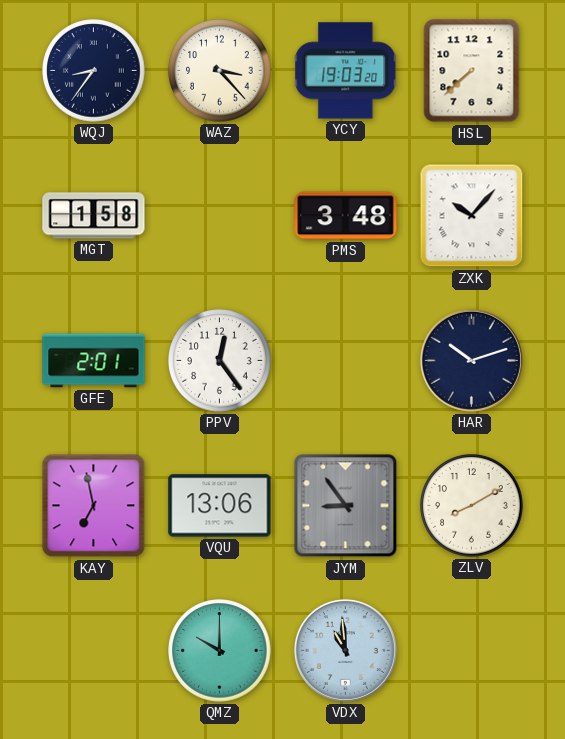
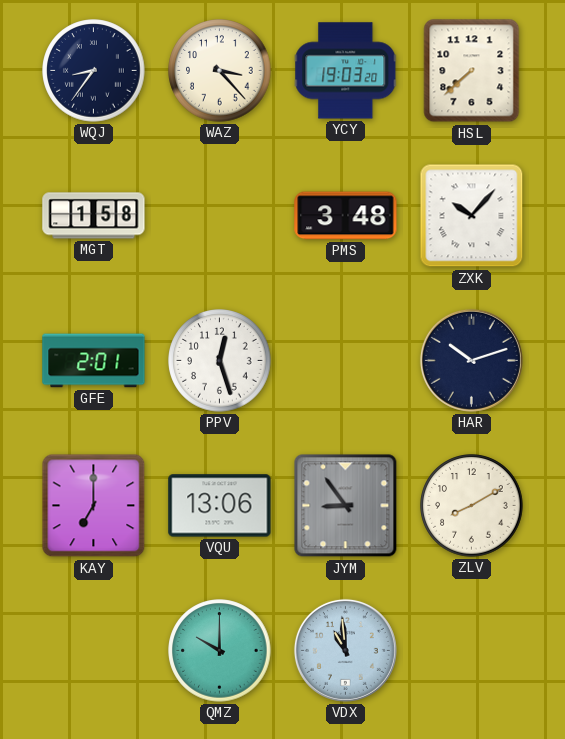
PPV: 12:24 -> 12:27 (220, 361)
KAY: 6:58 -> 7:00 (94, 506)
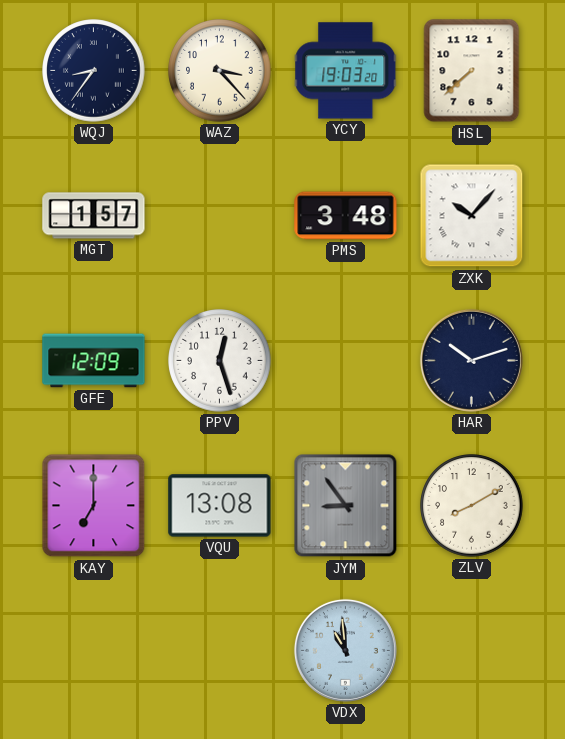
MGT: 1:58 -> 1:57 (94, 216)
GFE: 2:01 -> 12:09 (94, 361)
VQU: 13:06 -> 13:08 (220, 506)
QMZ: 10:00 -> none (220, 651)
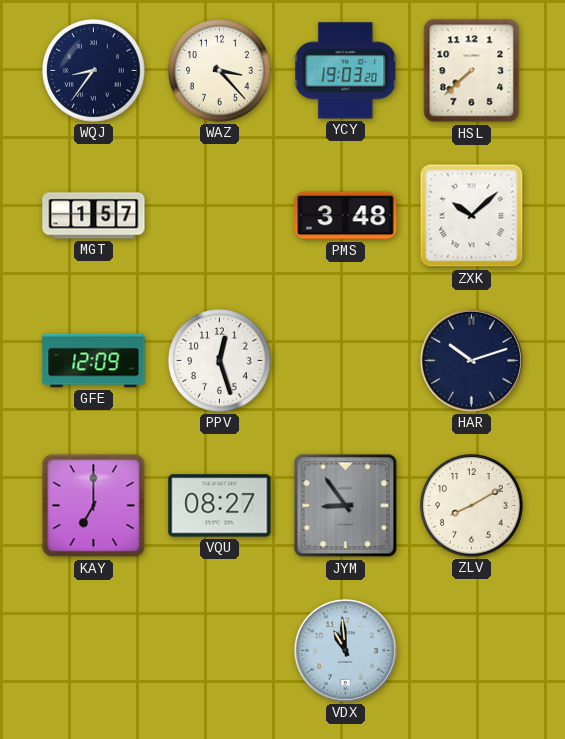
ZXK: 10:07 -> 10:08 (472, 216)
VQU: 13:08 -> 08:27 (220, 506)
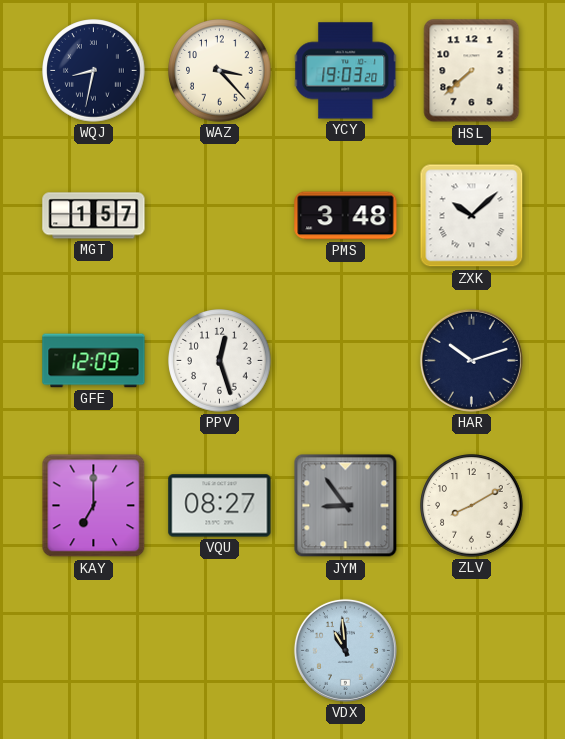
WQJ: 8:36 -> 8:32 (94, 71)
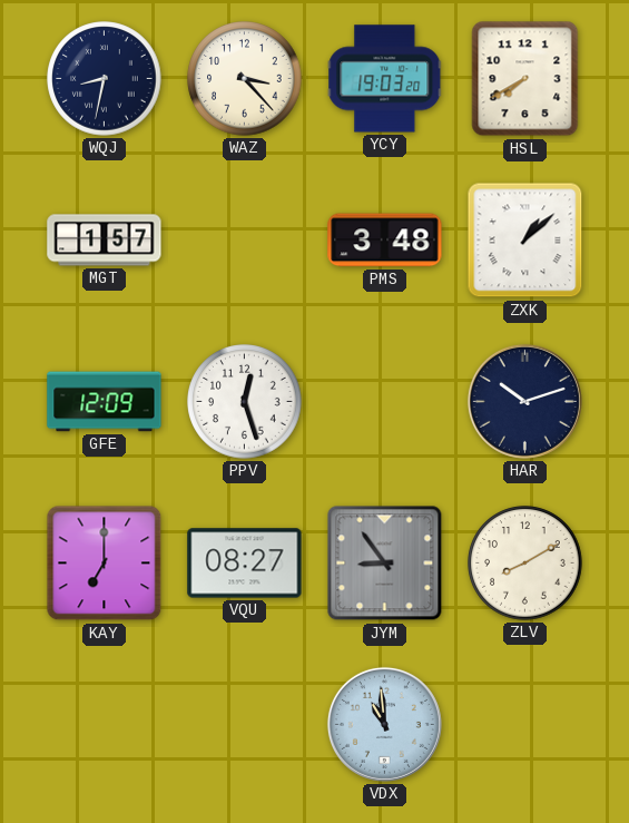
HSL: 7:38 -> 7:40 (525, 79)
ZXK: 10:08 -> 1:08 (525, 241)
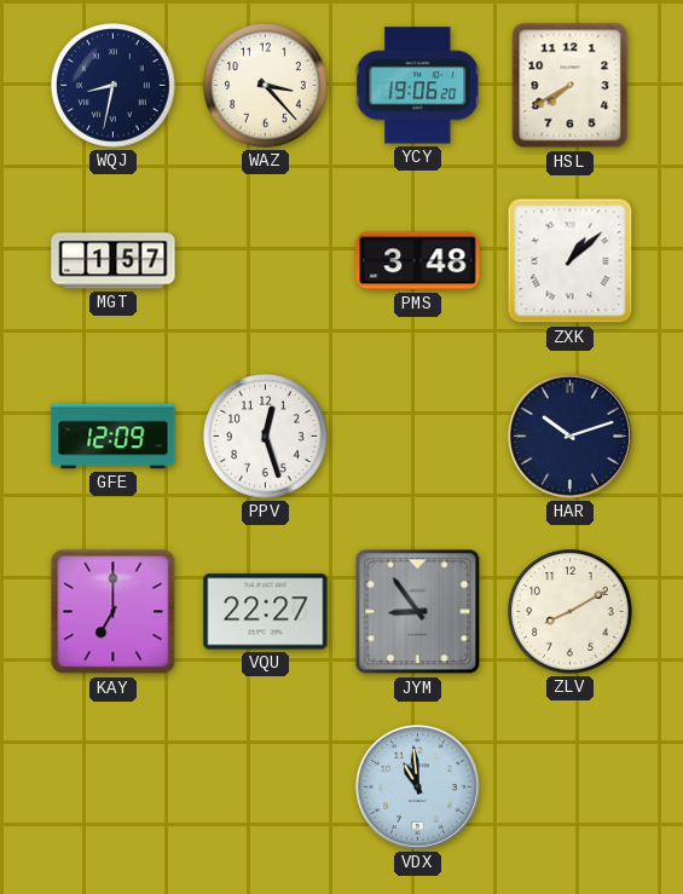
YCY: 19:03 -> 19:06 (418, 86)
VQU: 08:27 -> 22:27 (266, 612)
